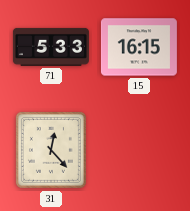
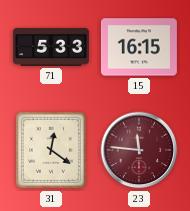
31: 12:23 -> 12:21 (51, 150)
23: none -> 11:46 (139, 150)
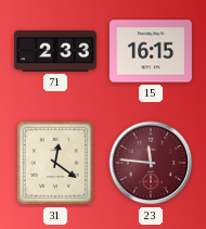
71: 5:33 -> 2:33 (55, 51)
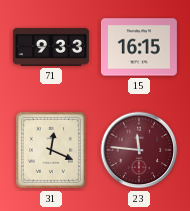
71: 2:33 -> 9:33 (51, 47)
31: 12:21 -> 12:19 (51, 150)
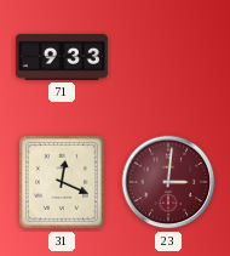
15: 16:15 -> none (139, 47)
23: 11:46 -> 3:01 (168, 182)
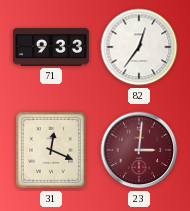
82: none -> 12:36 (139, 47)
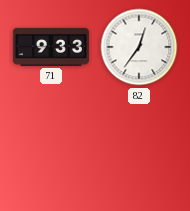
31: 12:19 -> none (51, 150)
23: 3:01 -> none (139, 150)
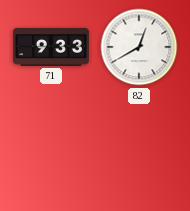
82: 12:36 -> 12:40 (139, 47)
